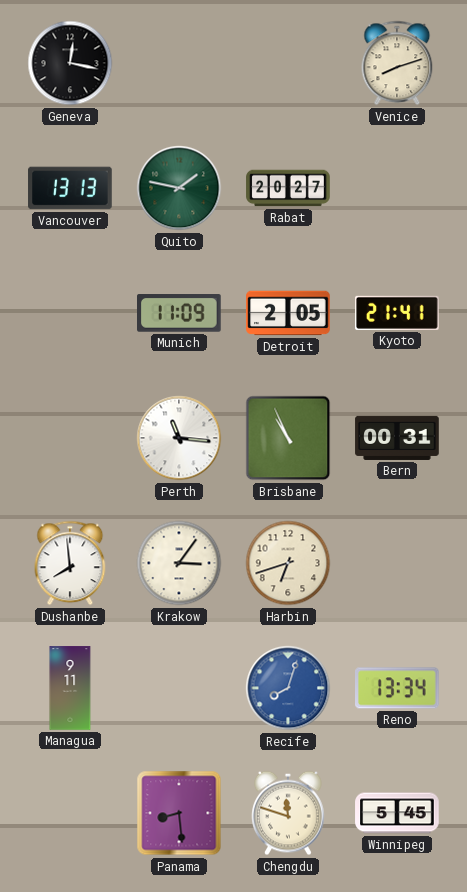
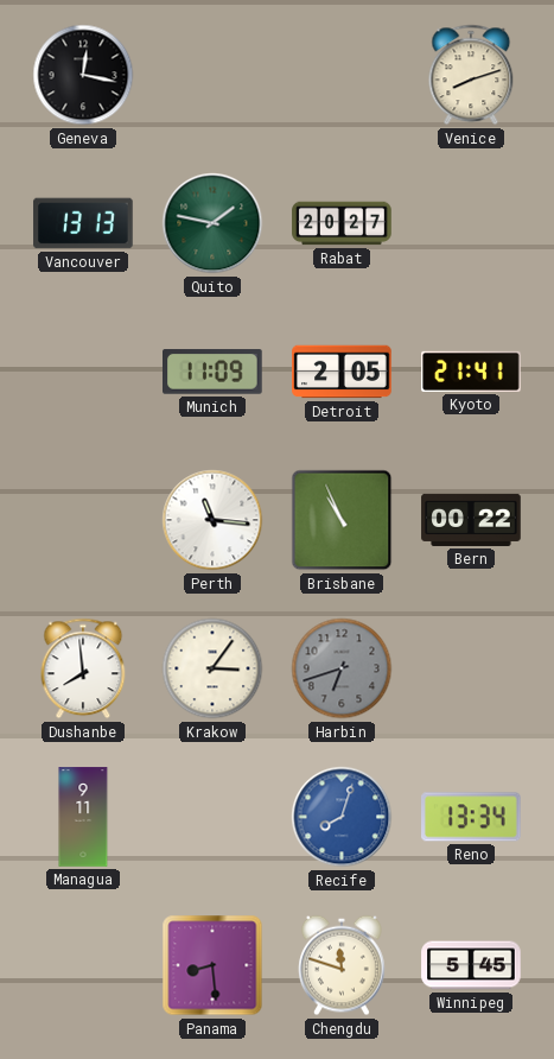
Bern: 00:31 -> 00:22 (471, 520)
Harbin dial: cream -> grey (342, 668)
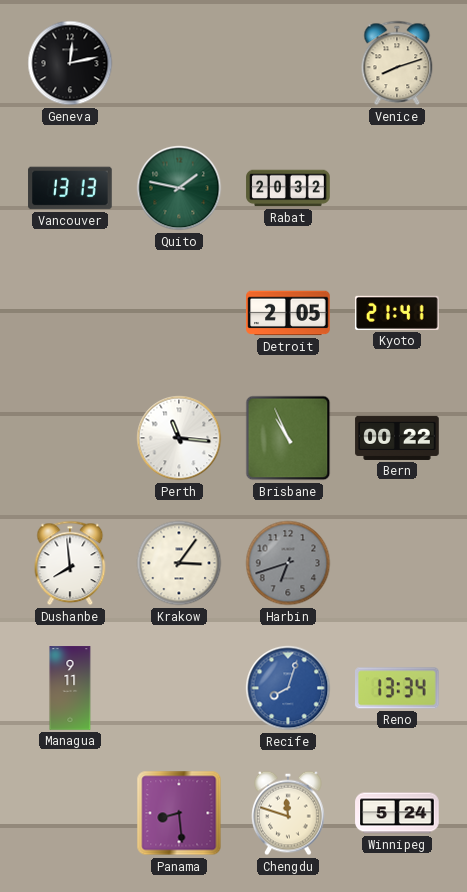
Geneva: 12:17 -> 12:13 (70, 63)
Rabat: 20:27 -> 20:32 (288, 188)
Munich: 11:09 -> none (214, 373)
Winnipeg: 5:45 -> 5:24 (397, 813)
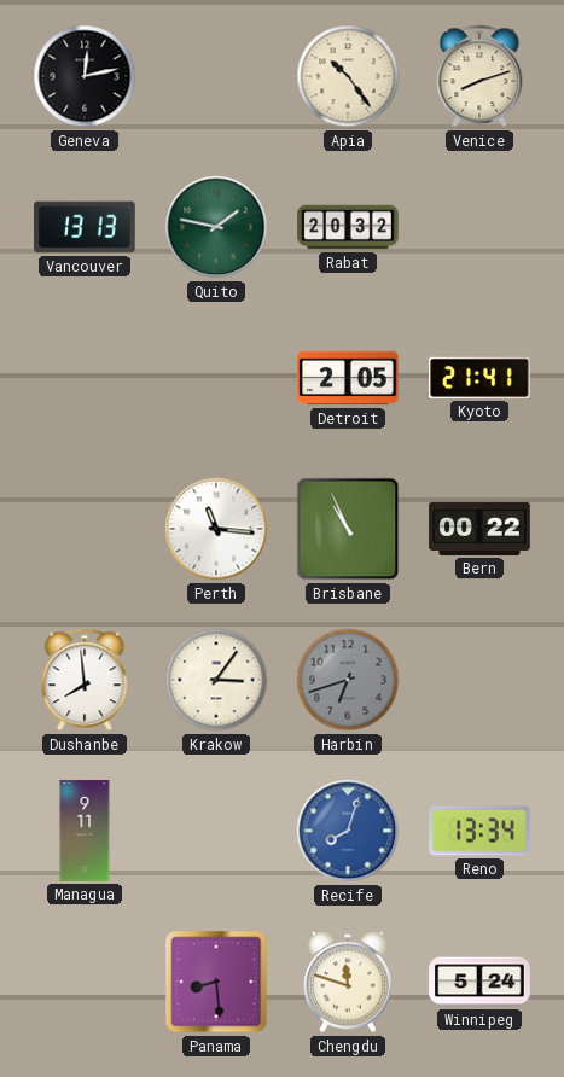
Apia: none -> 10:24 (348, 76)
